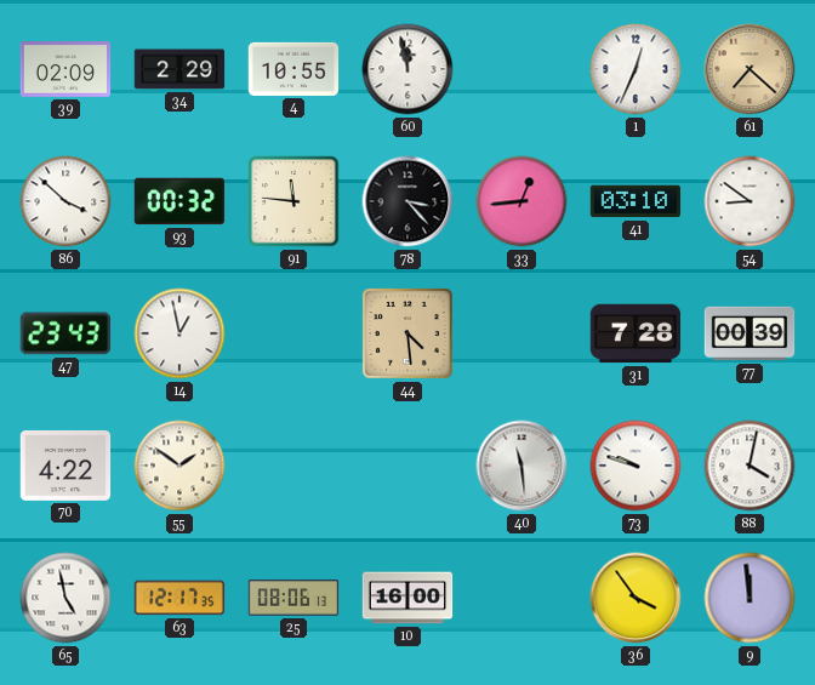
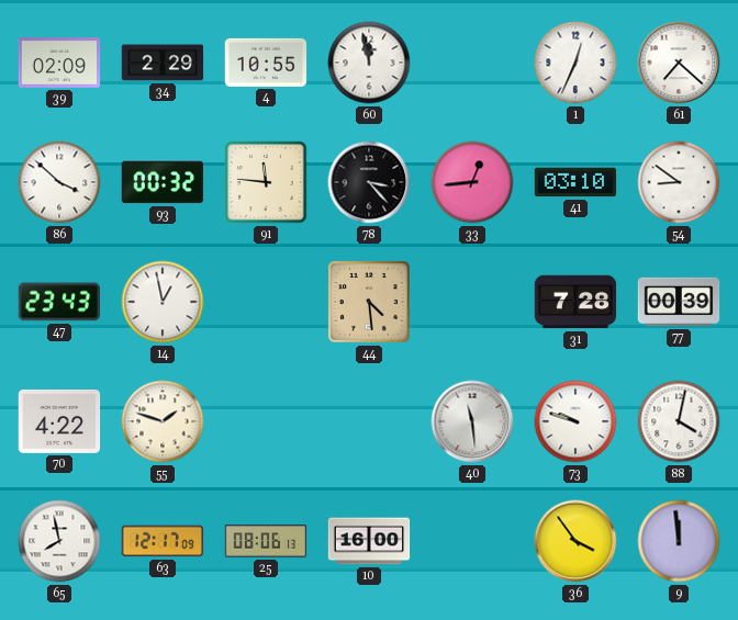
61 dial: champagne -> white (679, 63)
55: 1:51 -> 1:48 (163, 421)
65: 4:58 -> 7:58 (59, 541)
63: 12:17:35 -> 12:17:09 (163, 541)
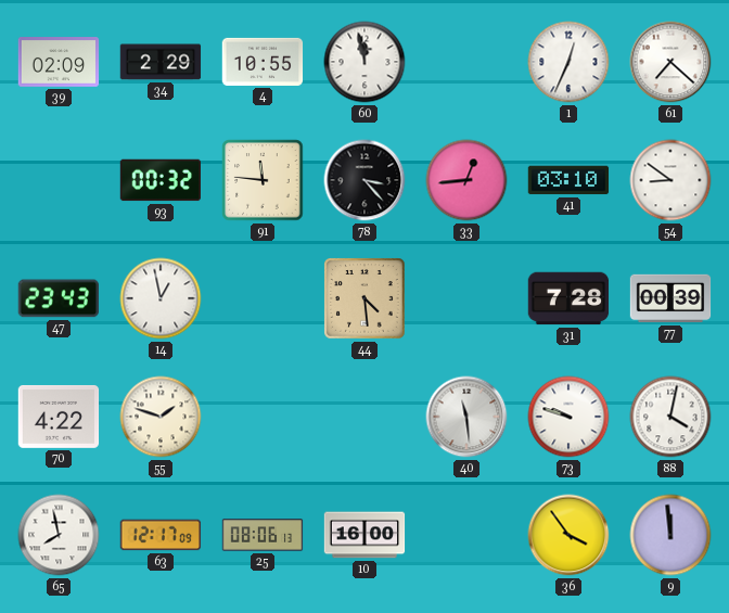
86: 3:52 -> none (59, 182)
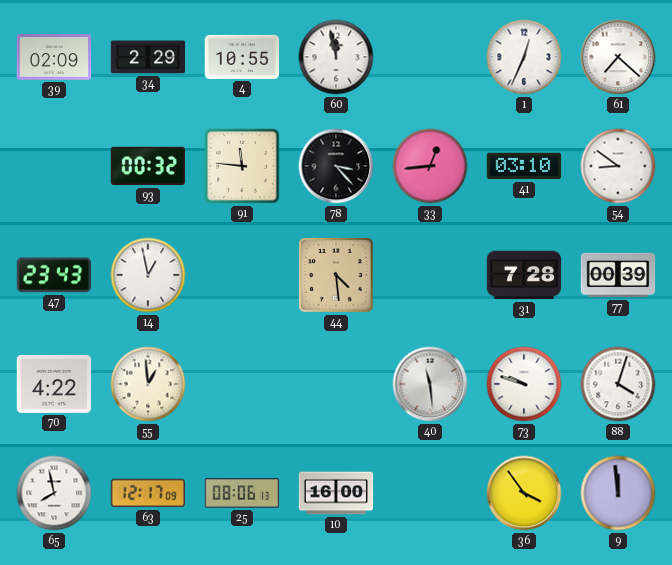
55: 1:48 -> 12:59 (148, 384)
88: 4:02 -> 4:03 (618, 384)
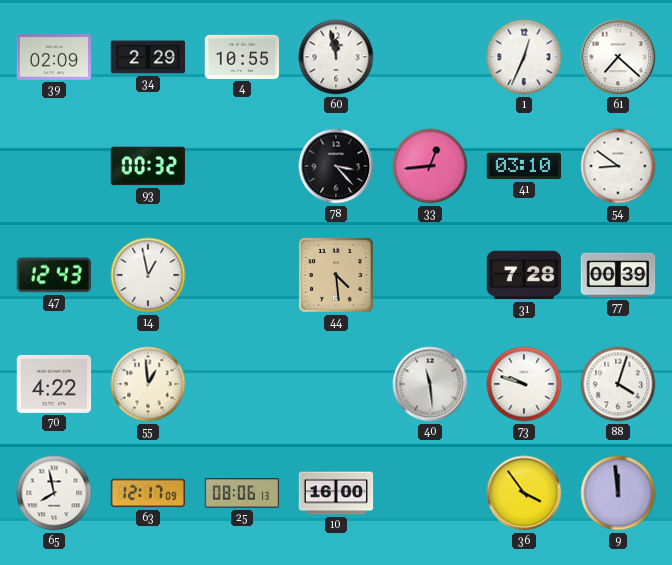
91: 11:46 -> none (242, 166)
47: 23:43 -> 12:43 (53, 275)
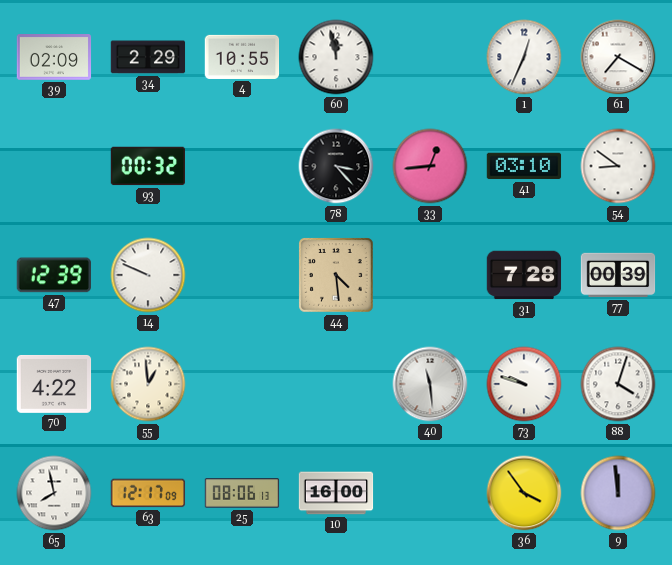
61: 7:22 -> 7:20 (618, 57)
47: 12:43 -> 12:39 (53, 275)
14: 12:58 -> 9:49 (148, 275)
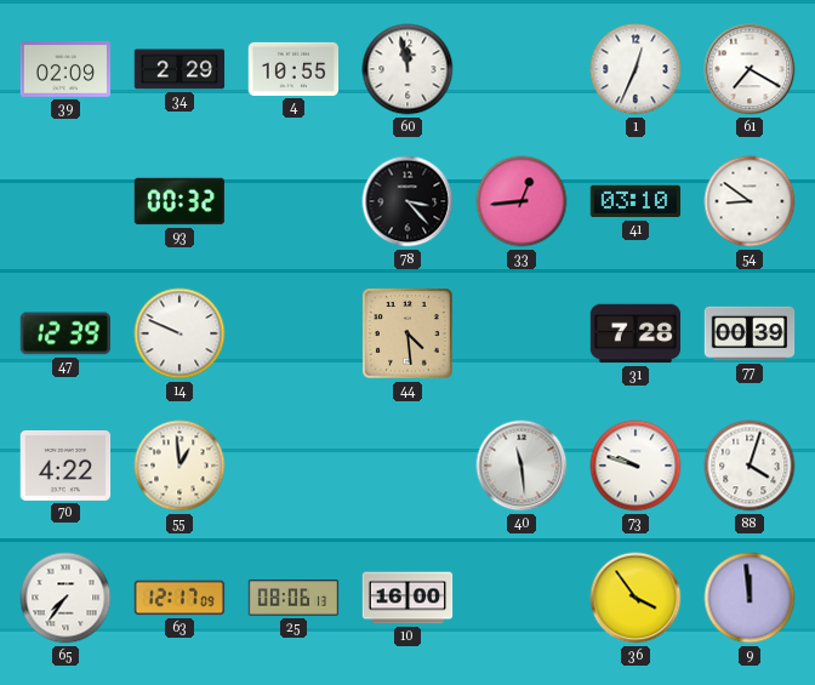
65: 7:58 -> 7:36 (65, 598)
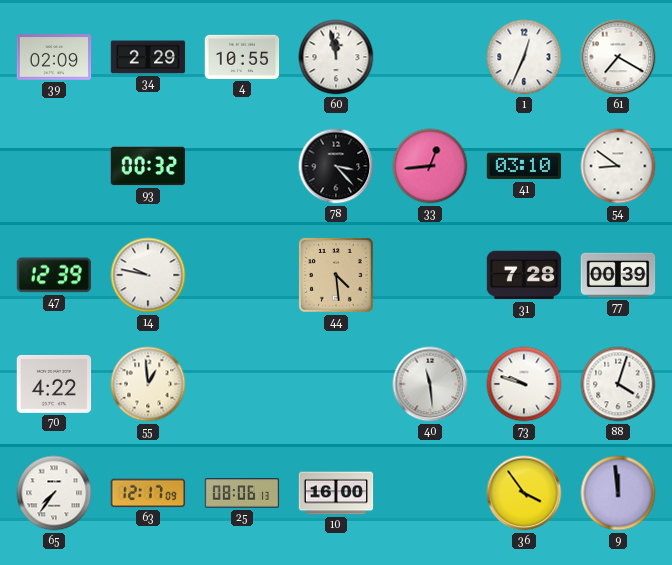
14: 9:49 -> 9:47 (148, 275)
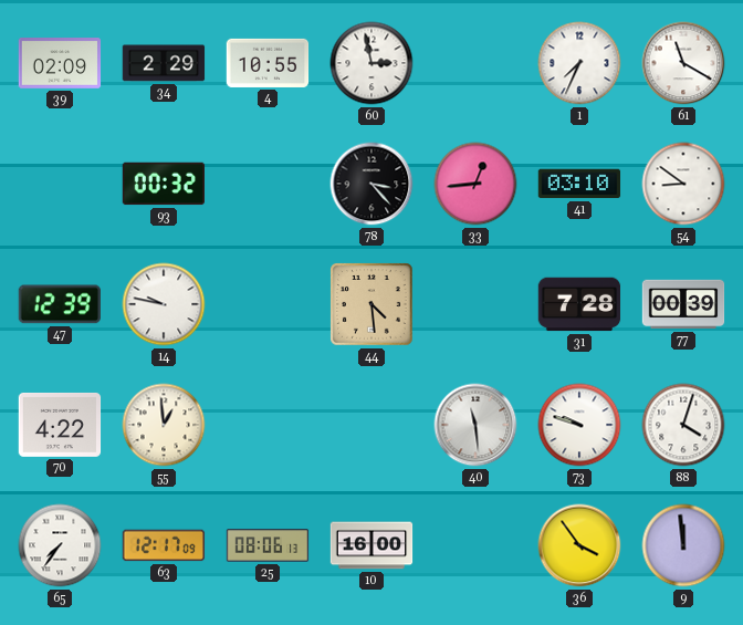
60: 11:58 -> 2:58 (371, 63)
1: 12:34 -> 7:34 (579, 63)
61: 7:20 -> 11:20 (683, 63)
